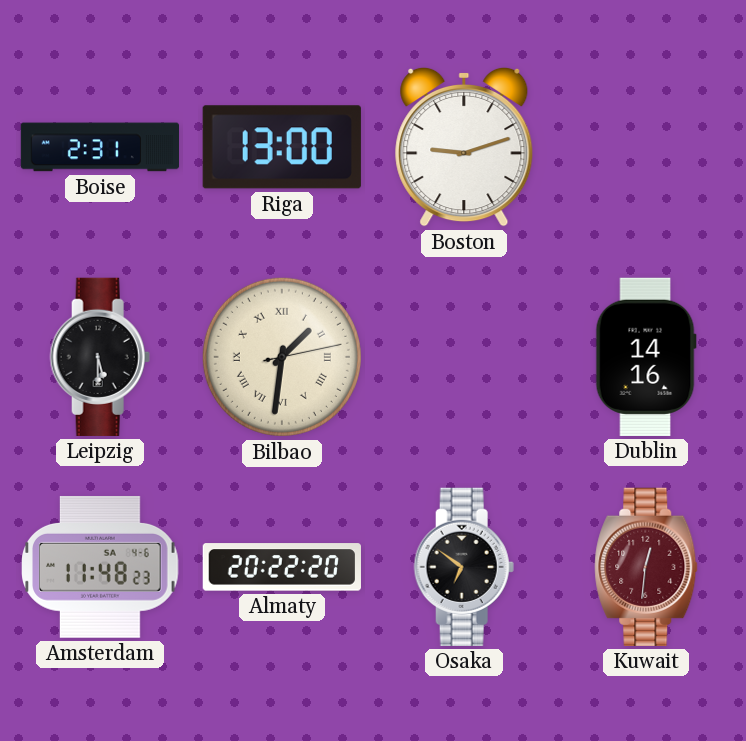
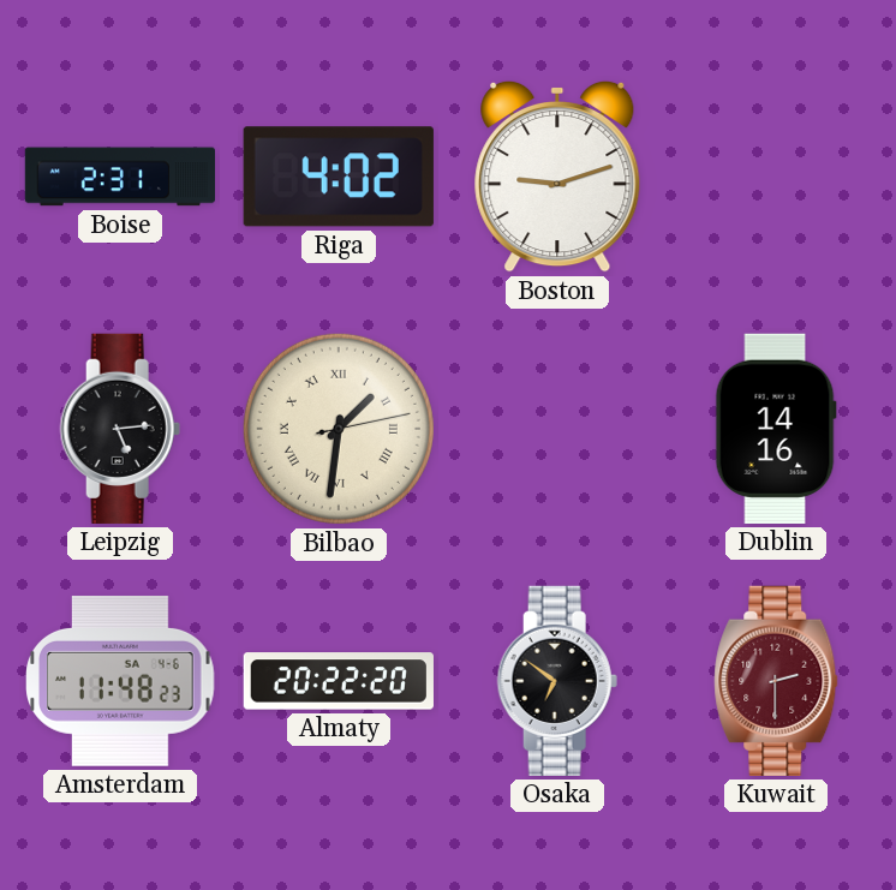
Riga: 13:00 -> 4:02 (339, 177)
Leipzig: 5:30 -> 5:14 (120, 429)
Kuwait: 12:31 -> 2:30 (776, 681)
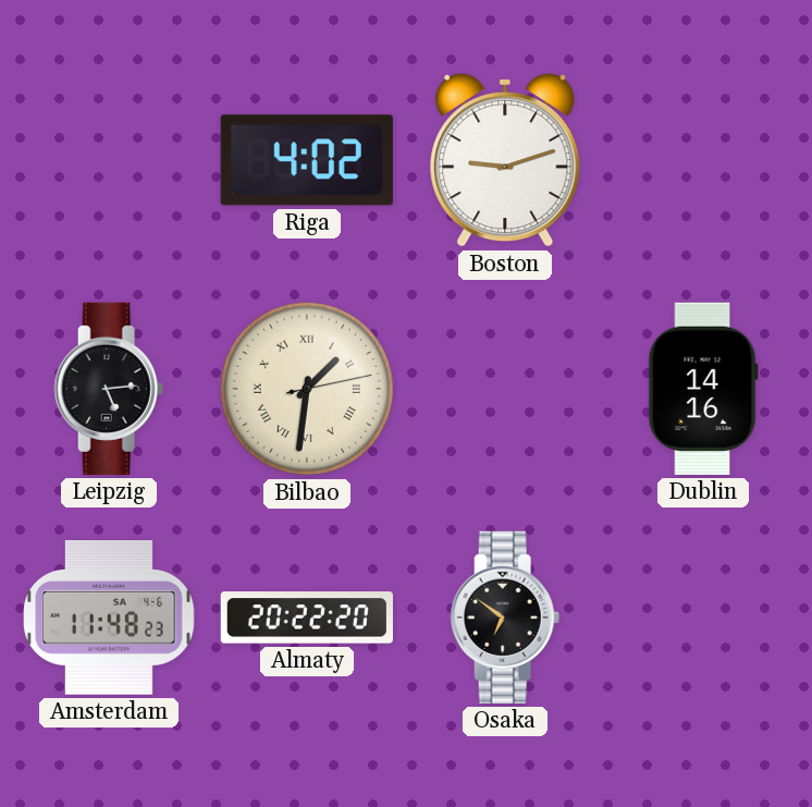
Boise: 2:31 -> none (119, 177)
Kuwait: 2:30 -> none (776, 681)
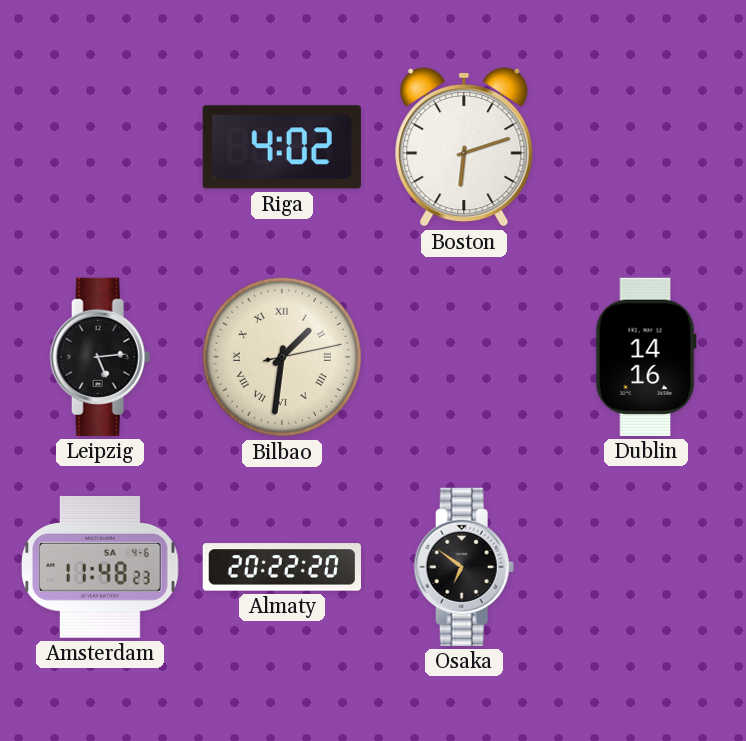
Boston: 9:12 -> 6:12 (464, 147)
